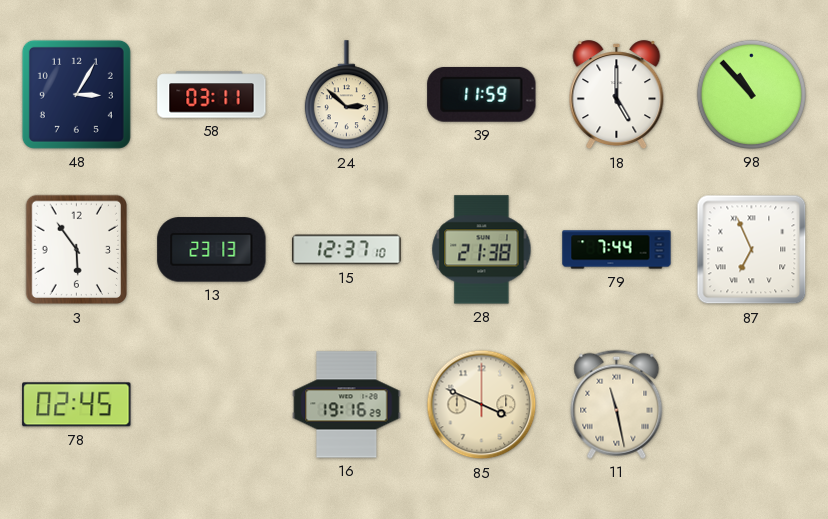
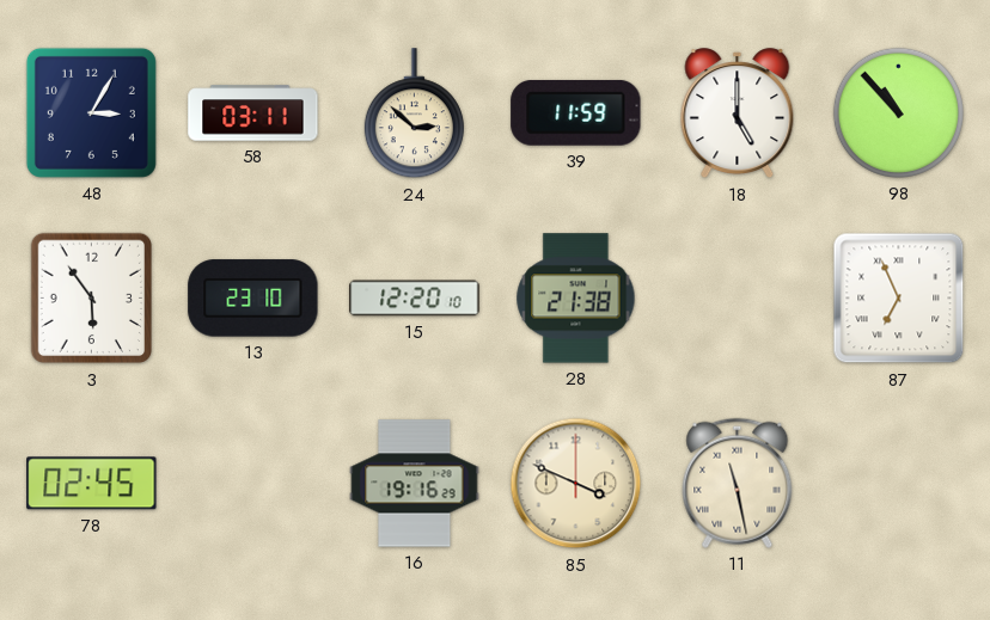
13: 23:13 -> 23:10 (253, 299)
15: 12:37 -> 12:20 (415, 299)
79: 7:44 -> none (617, 250)
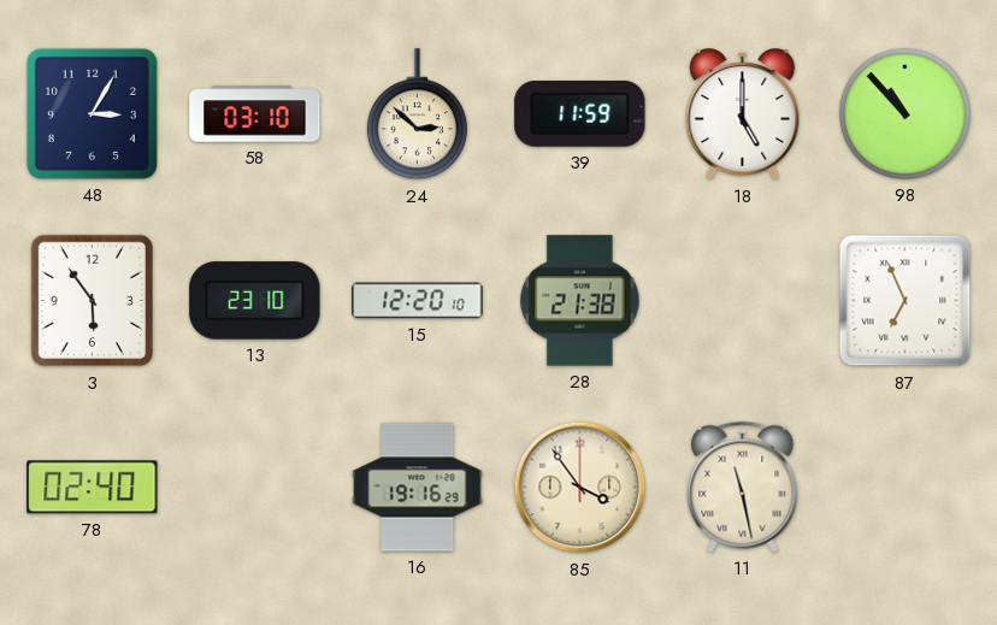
58: 03:11 -> 03:10 (255, 114)
78: 02:45 -> 02:40 (93, 488)
85: 3:49 -> 3:54 (580, 488)
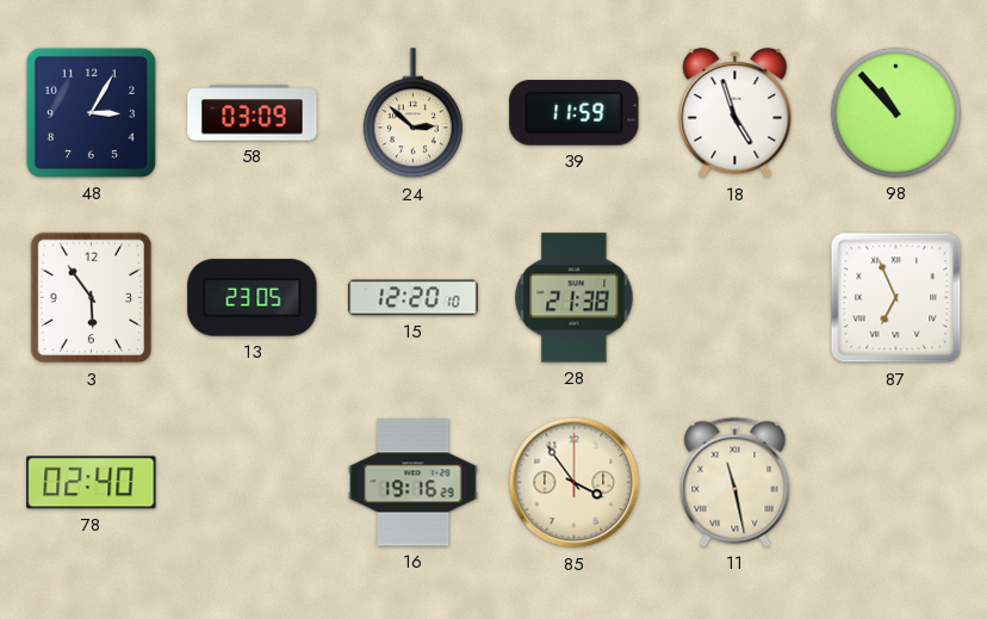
58: 03:10 -> 03:09 (253, 113)
18: 5:00 -> 4:57 (735, 113)
13: 23:10 -> 23:05 (253, 298)
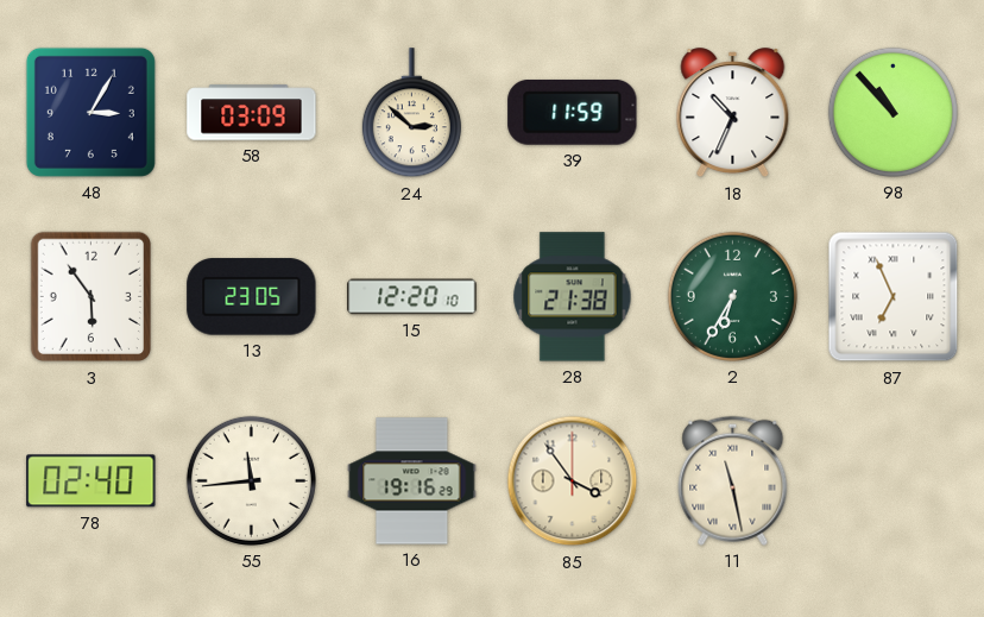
18: 4:57 -> 10:34 (733, 113)
2: none -> 6:35 (732, 296)
55: none -> 11:44 (251, 480)
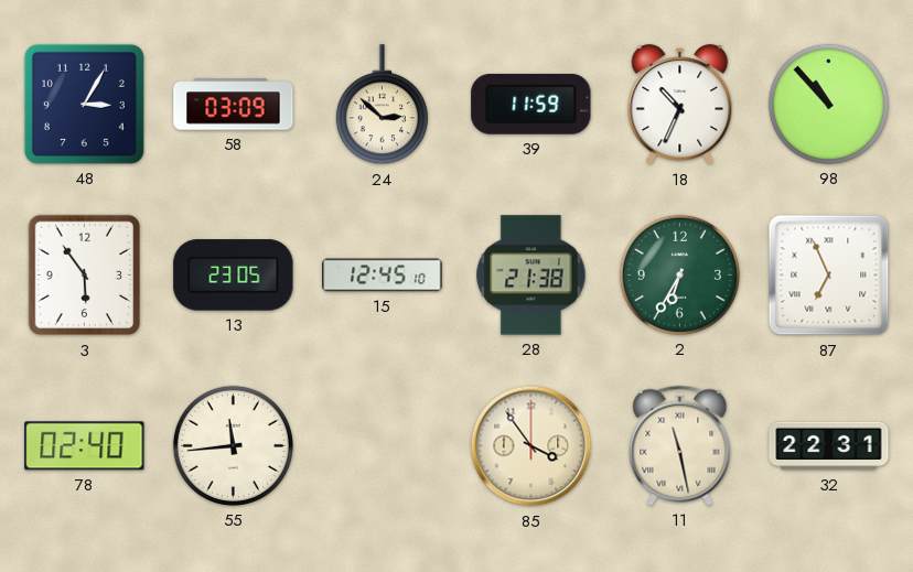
15: 12:20 -> 12:45 (383, 276)
16: 19:16 -> none (412, 481)
32: none -> 22:31 (829, 446)
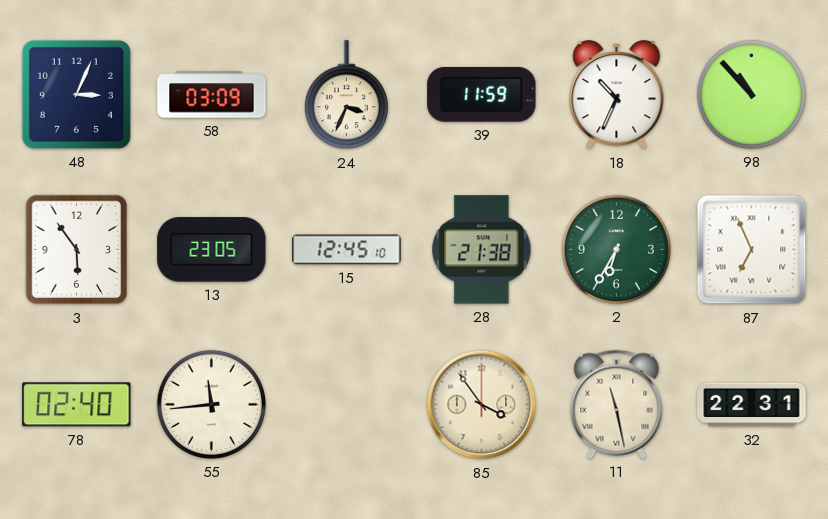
48: 3:05 -> 3:04 (76, 94)
24: 2:52 -> 3:34 (346, 95)
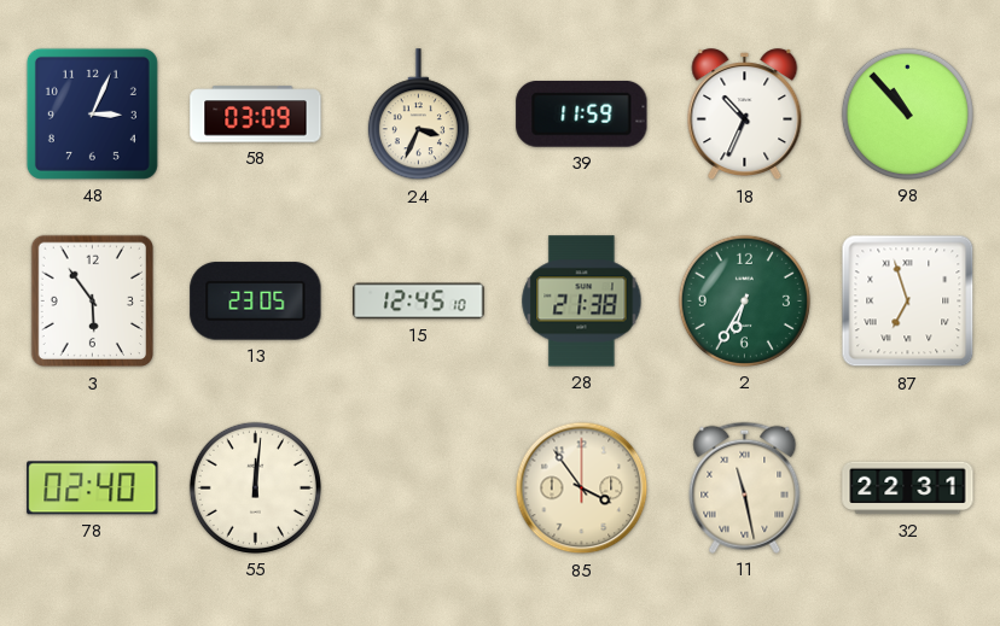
87: 6:56 -> 6:57 (908, 302)
55: 11:44 -> 12:01 (255, 487)
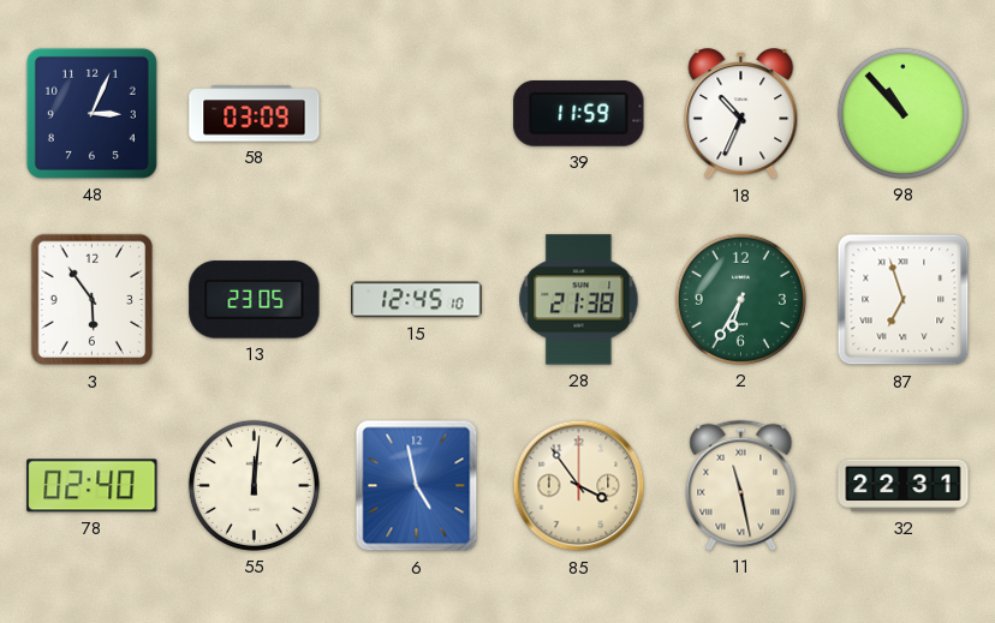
24: 3:34 -> none (418, 115)
6: none -> 4:58 (417, 486)
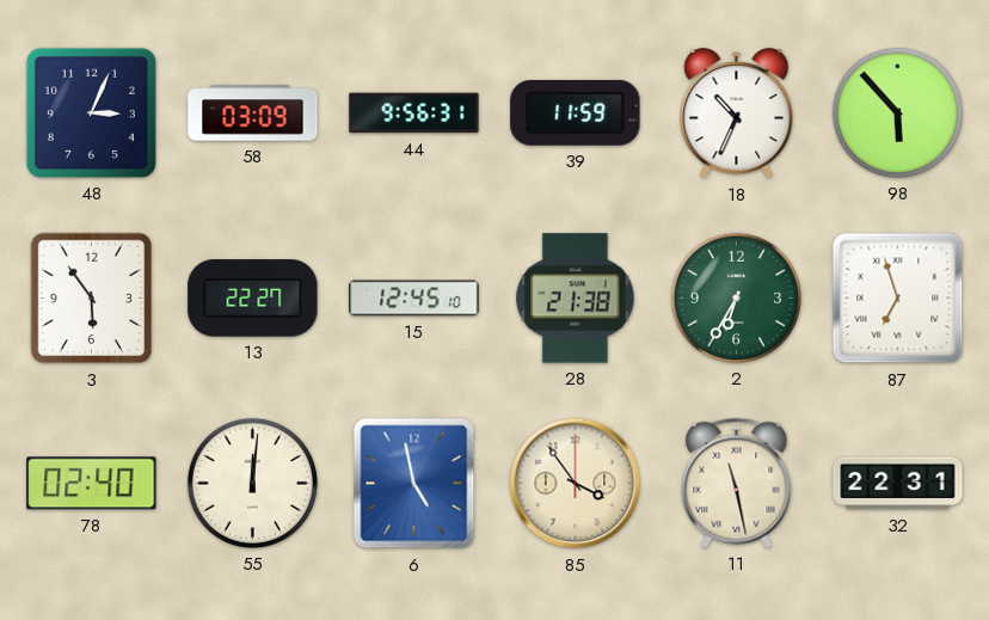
44: none -> 9:56 (414, 113)
98: 10:53 -> 5:53 (897, 112)
13: 23:05 -> 22:27 (253, 299)
